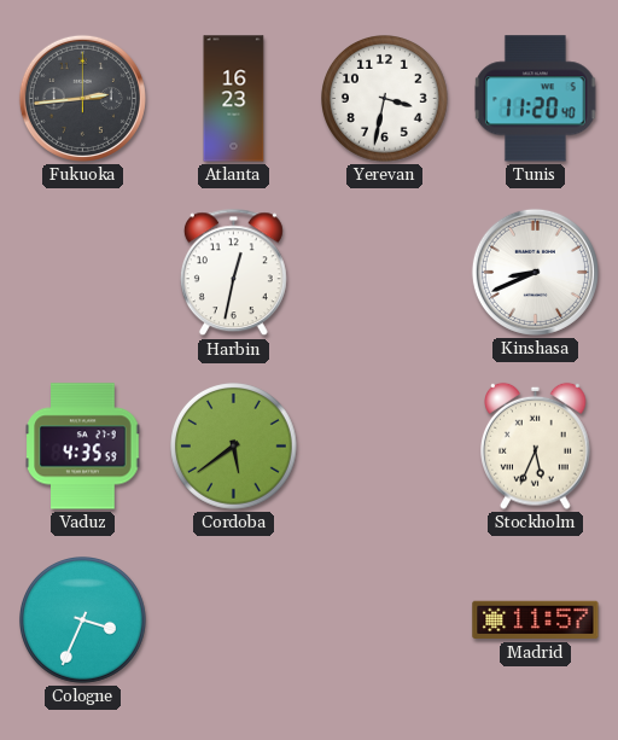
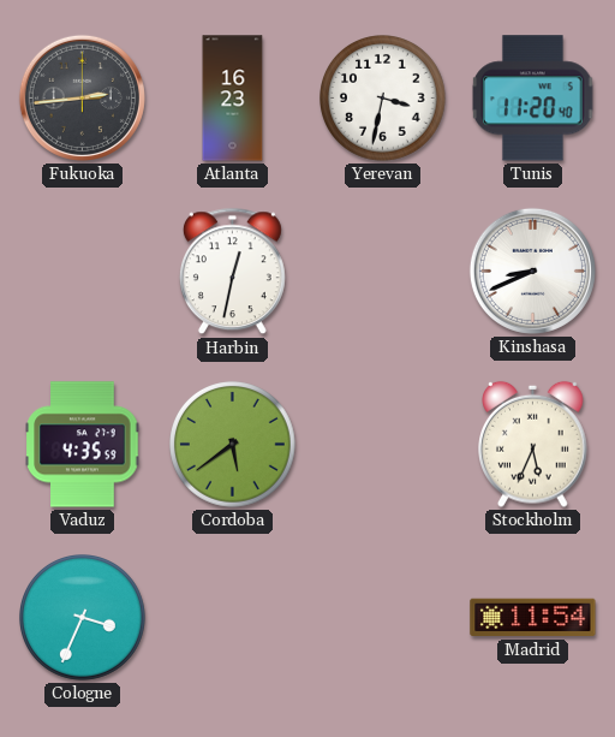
Madrid: 11:57 -> 11:54 (533, 618)
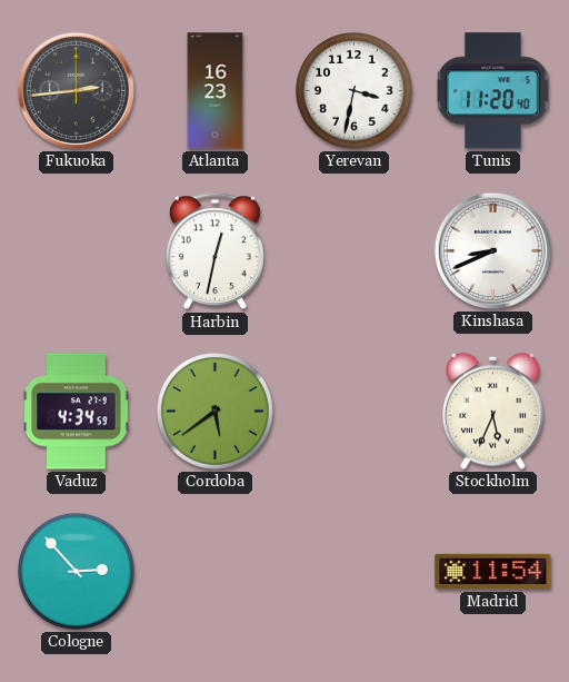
Vaduz: 4:35 -> 4:34 (77, 412)
Cologne: 3:34 -> 2:53 (77, 572)
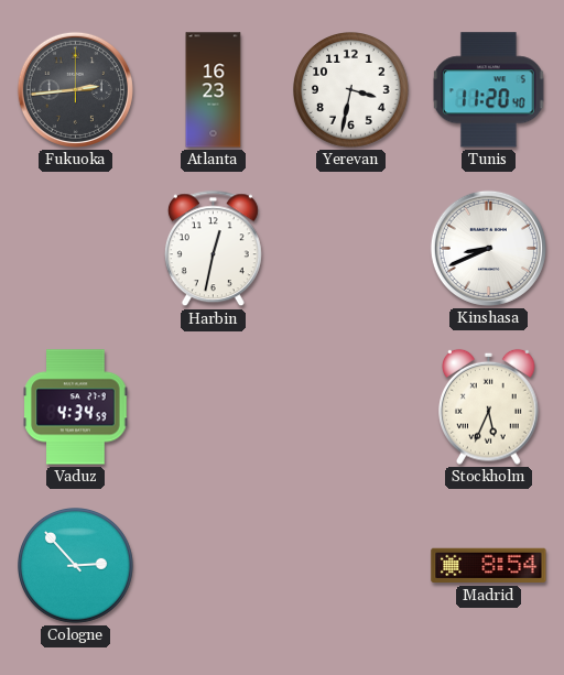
Cordoba: 5:39 -> none (216, 412)
Madrid: 11:54 -> 8:54 (489, 566)
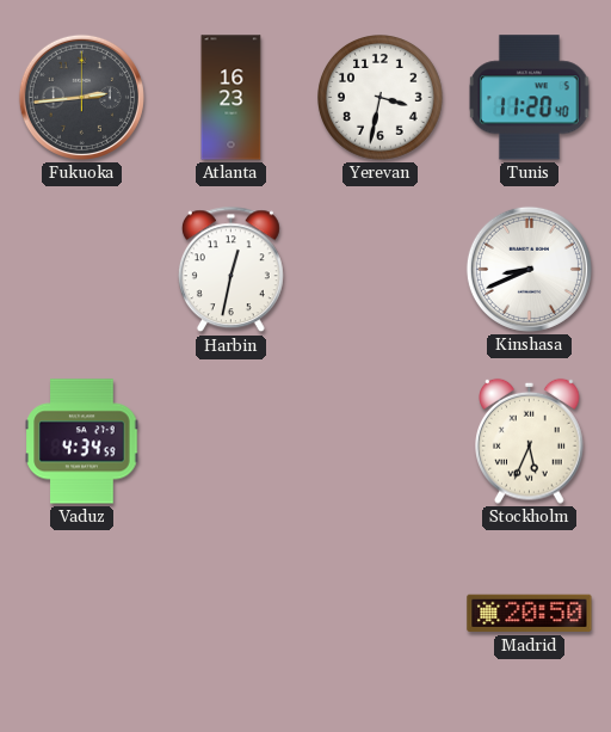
Cologne: 2:53 -> none (76, 566)
Madrid: 8:54 -> 20:50 (530, 614)
